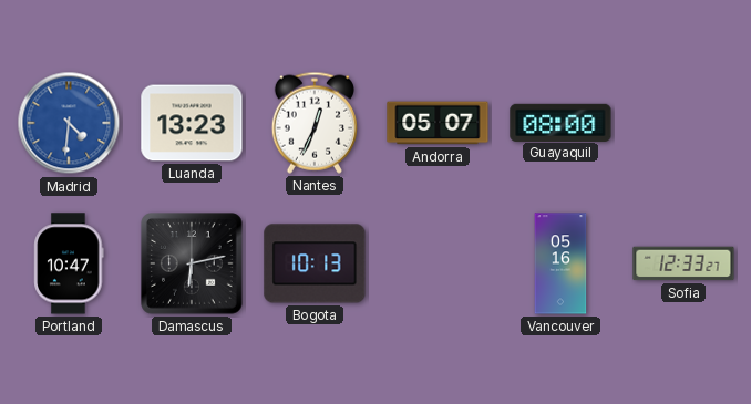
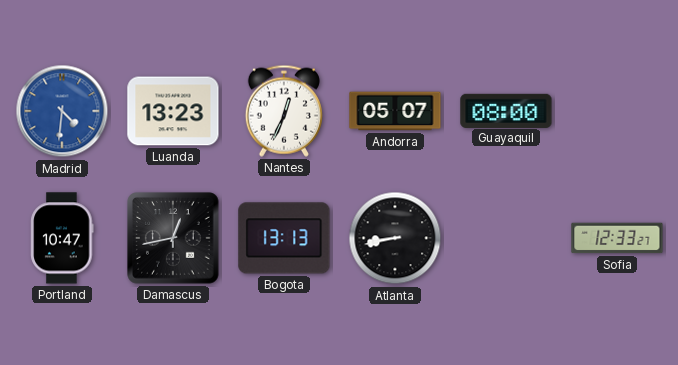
Damascus: 6:13 -> 12:43 (173, 238)
Bogota: 10:13 -> 13:13 (284, 238)
Atlanta: none -> 8:43 (395, 238)
Vancouver: 05:16 -> none (560, 263)
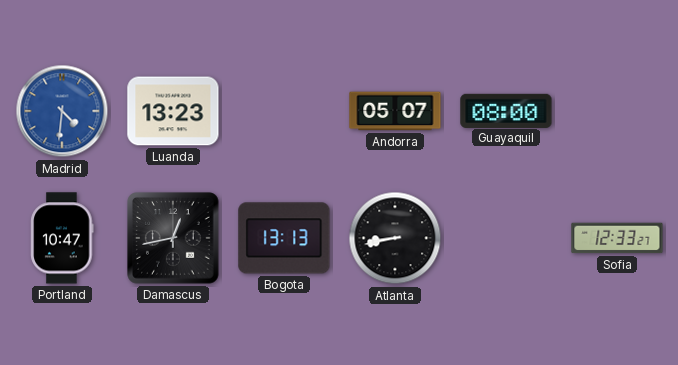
Nantes: 12:34 -> none (284, 111)
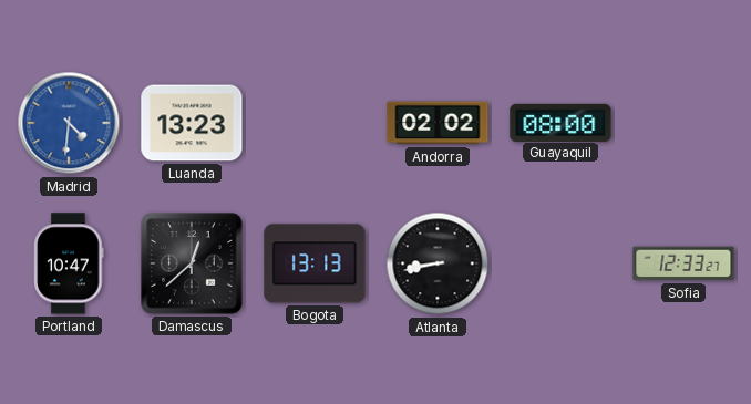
Andorra: 05:07 -> 02:02 (438, 123)
Damascus: 12:43 -> 12:38 (192, 263)
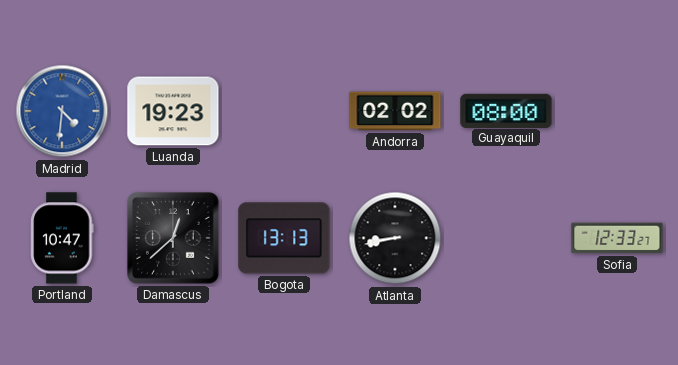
Luanda: 13:23 -> 19:23 (173, 111)
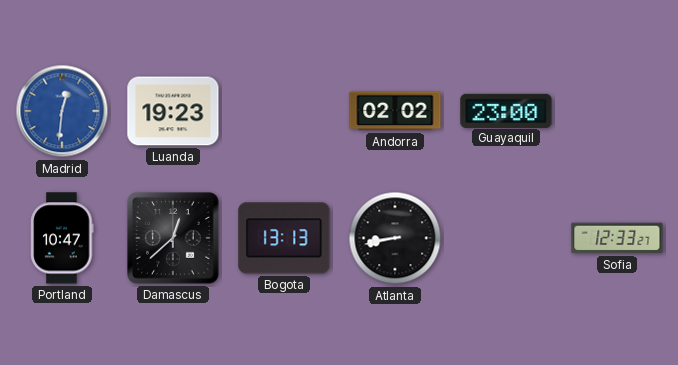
Madrid: 4:31 -> 12:31 (62, 111)
Guayaquil: 08:00 -> 23:00 (506, 110)
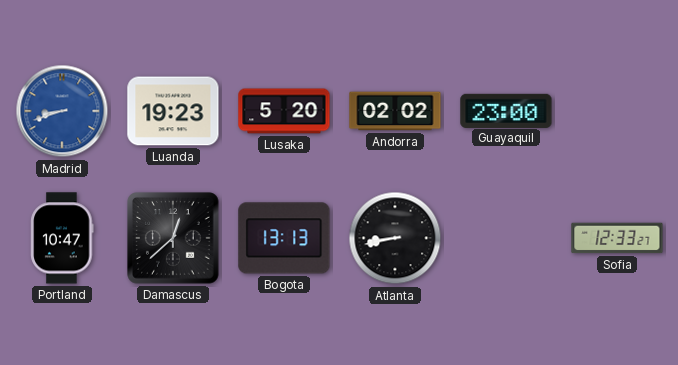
Madrid: 12:31 -> 8:42 (62, 111)
Lusaka: none -> 5:20 (284, 111)
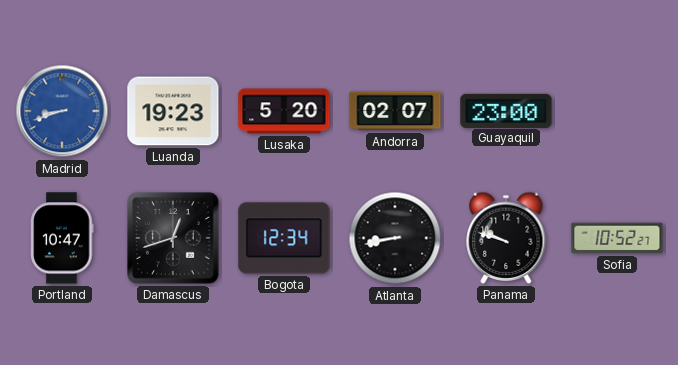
Andorra: 02:02 -> 02:07 (395, 111)
Damascus: 12:38 -> 12:42 (173, 238)
Bogota: 13:13 -> 12:34 (284, 238)
Panama: none -> 9:48 (506, 238)
Sofia: 12:33 -> 10:52 (617, 238)
